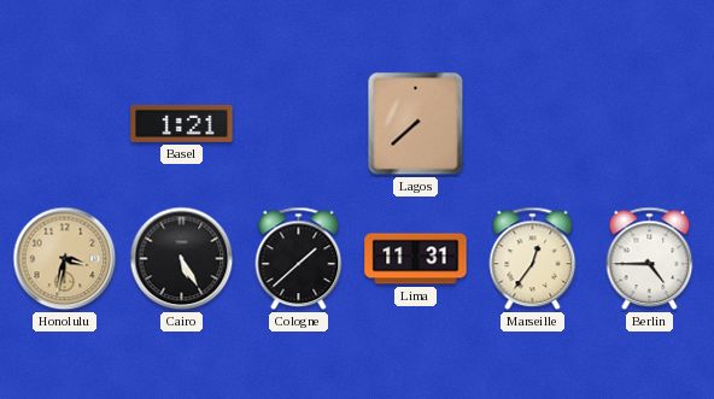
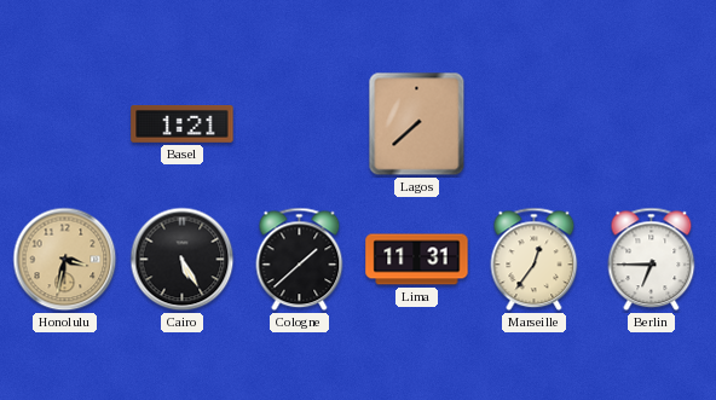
Berlin: 4:45 -> 6:45 (652, 260)
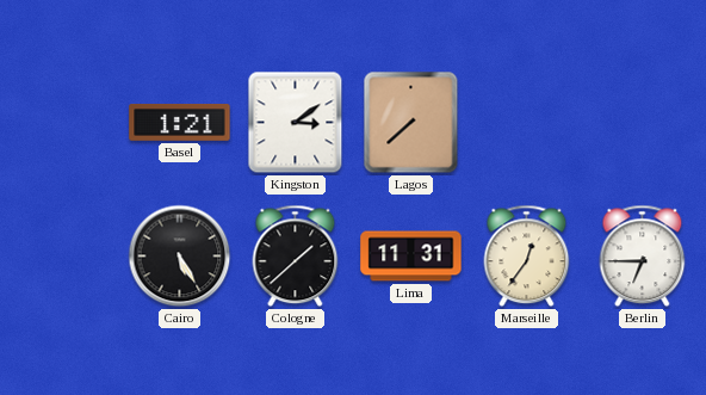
Kingston: none -> 3:09 (296, 123)
Honolulu: 3:32 -> none (65, 260)
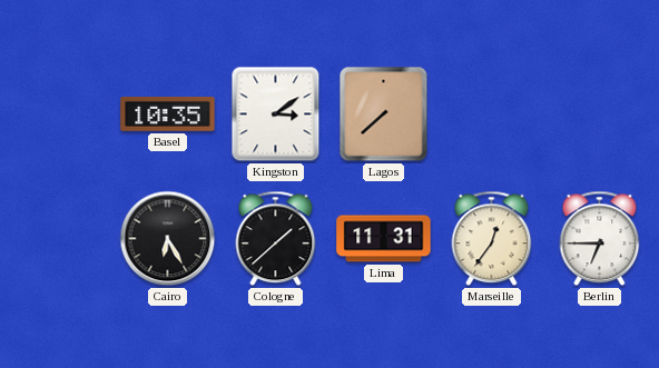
Basel: 1:21 -> 10:35 (168, 115)
Cairo: 5:25 -> 6:25 (168, 239)
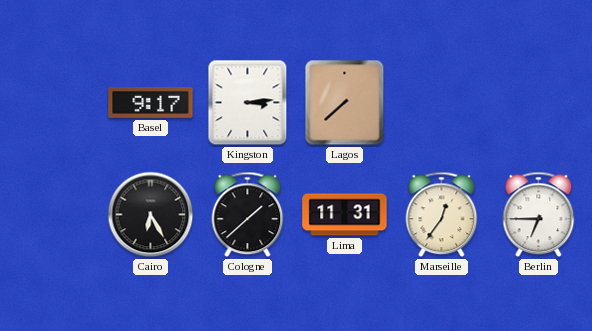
Basel: 10:35 -> 9:17 (151, 103)
Kingston: 3:09 -> 3:14 (248, 103)
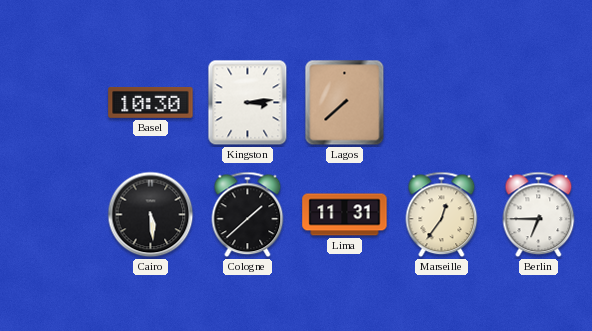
Basel: 9:17 -> 10:30 (151, 103)
Cairo: 6:25 -> 5:29 (151, 215)
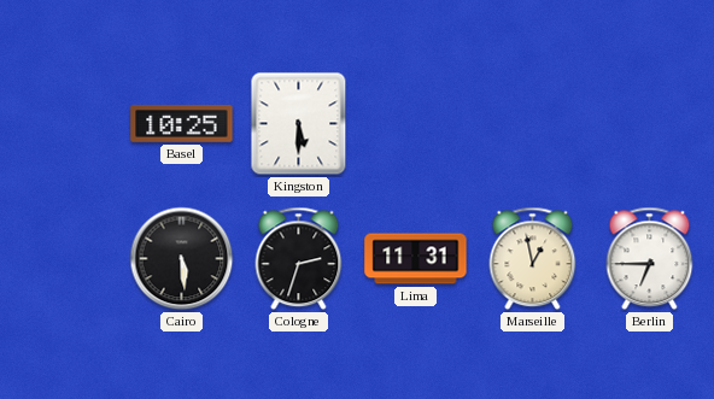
Basel: 10:30 -> 10:25 (182, 124)
Kingston: 3:14 -> 5:30 (299, 124)
Lagos: 7:38 -> none (345, 103)
Cologne: 1:38 -> 2:33 (299, 259)
Marseille: 12:36 -> 12:58 (533, 259)
